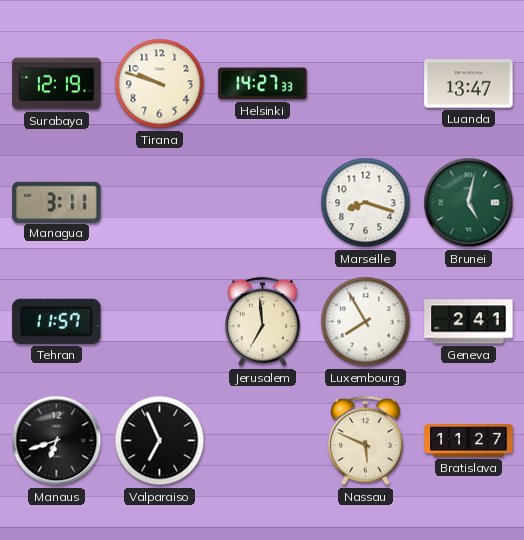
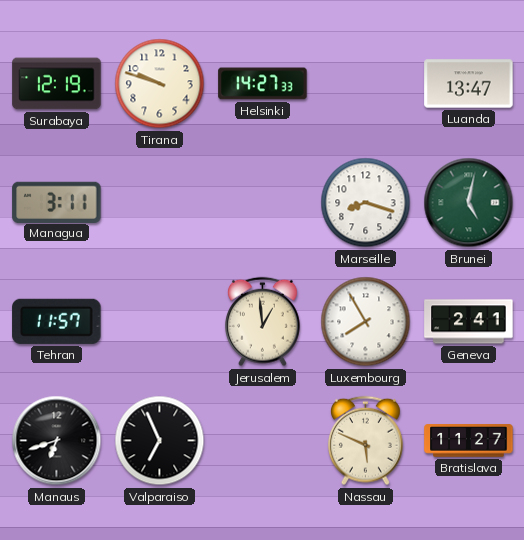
Jerusalem: 6:59 -> 12:59 (262, 322)
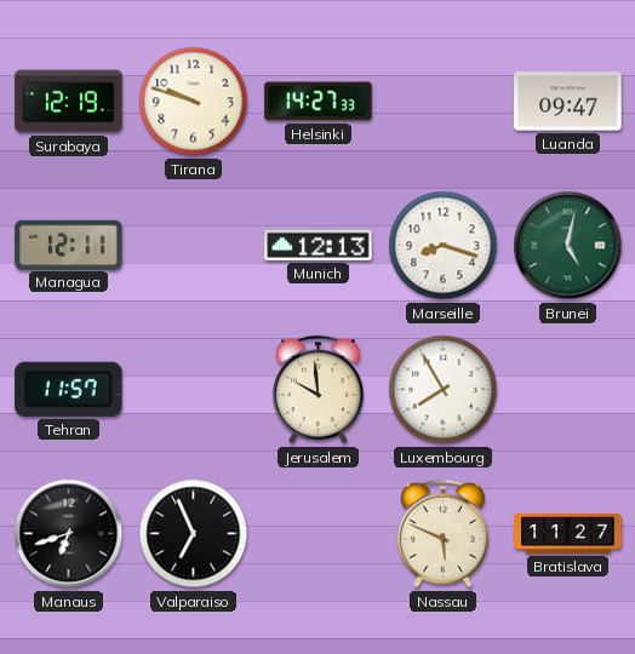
Luanda: 13:47 -> 09:47 (568, 102)
Managua: 3:11 -> 12:11 (69, 245)
Munich: none -> 12:13 (319, 245)
Jerusalem: 12:59 -> 9:59 (317, 390)
Geneva: 2:41 -> none (469, 322)
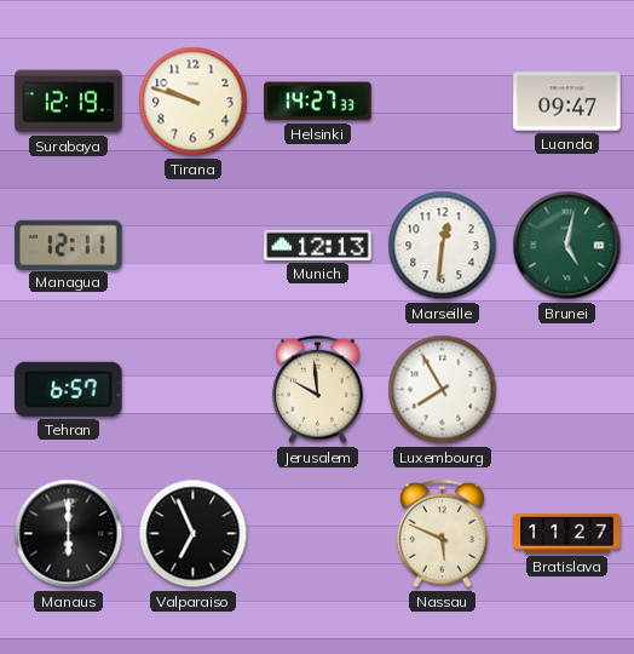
Marseille: 8:18 -> 12:31 (443, 246)
Tehran: 11:57 -> 6:57 (69, 389)
Manaus: 6:42 -> 6:00 (69, 534)
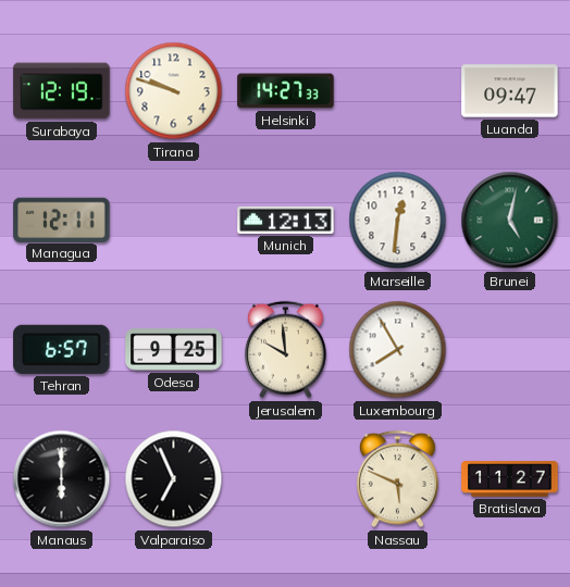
Odesa: none -> 9:25 (174, 350)
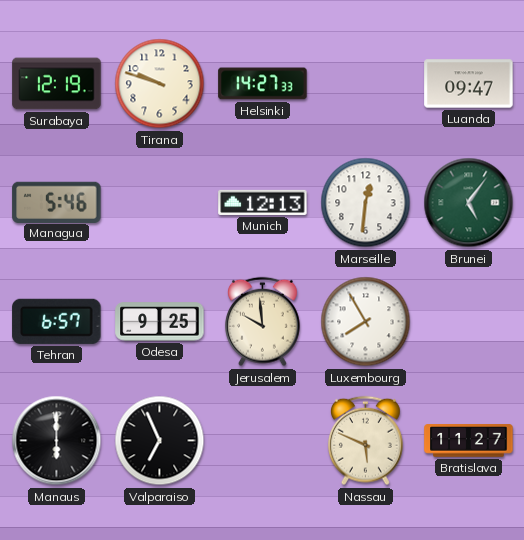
Managua: 12:11 -> 5:46 (57, 202)
Brunei: 5:02 -> 5:06 (469, 203)
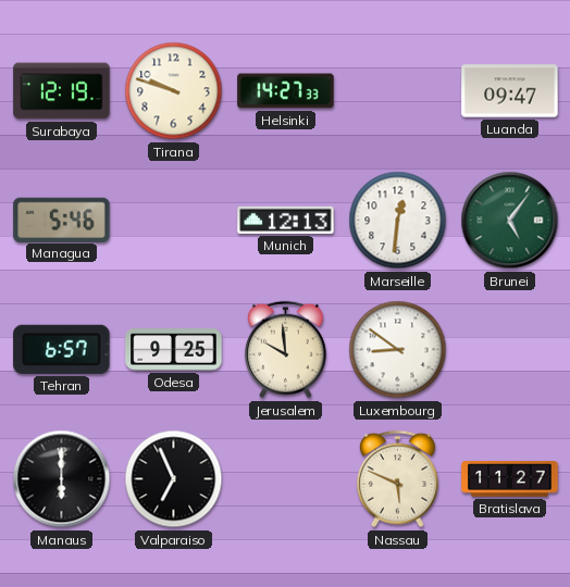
Luxembourg: 7:55 -> 8:51 (398, 350)
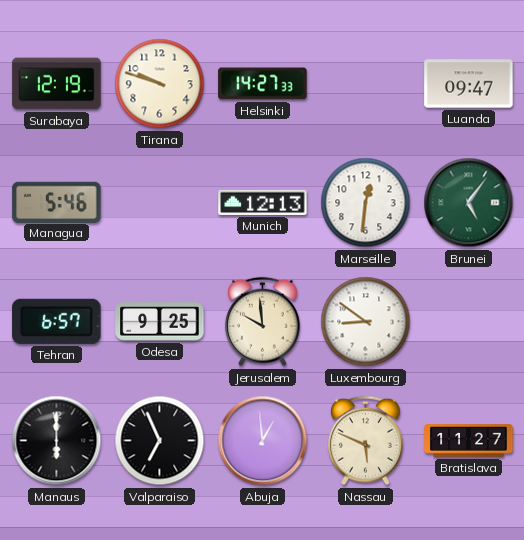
Abuja: none -> 12:59 (263, 441)
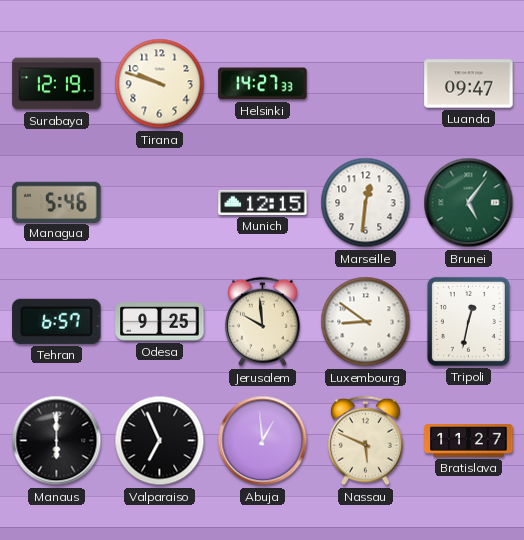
Munich: 12:13 -> 12:15 (263, 202)
Tripoli: none -> 12:32 (468, 321)
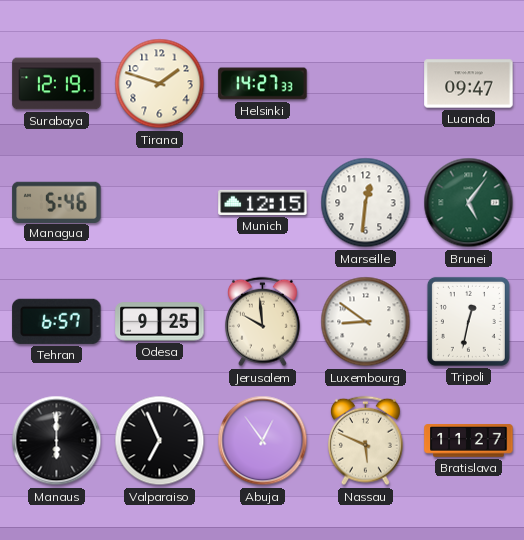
Tirana: 9:48 -> 1:48 (160, 84)
Abuja: 12:59 -> 12:54 (263, 441)
